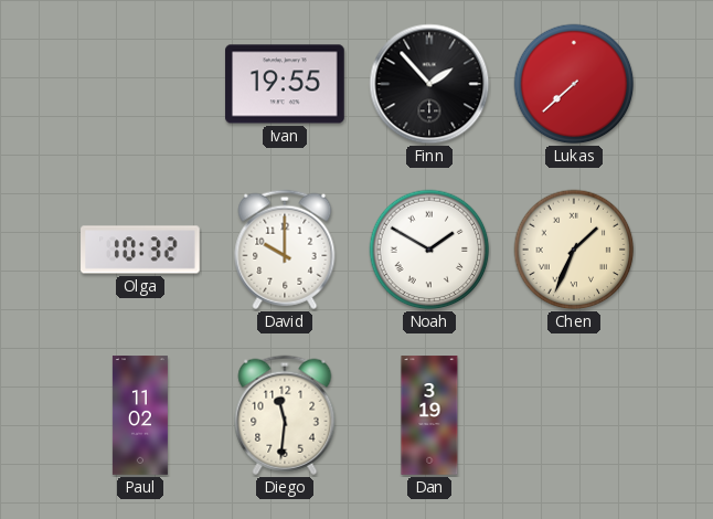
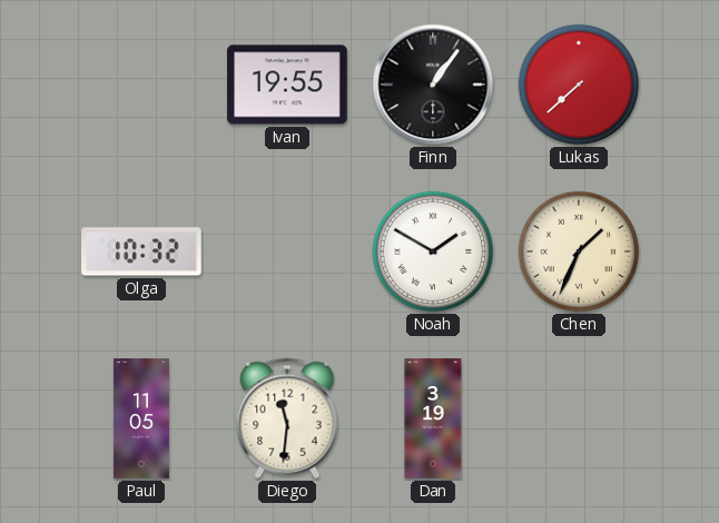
Finn: 1:53 -> 1:06 (433, 85)
David: 10:00 -> none (285, 250)
Paul: 11:02 -> 11:05 (141, 418)
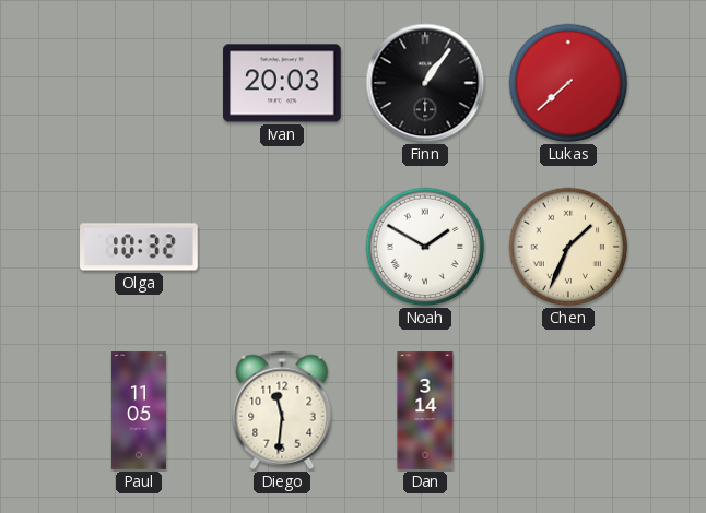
Ivan: 19:55 -> 20:03 (282, 83)
Dan: 3:19 -> 3:14 (425, 410)
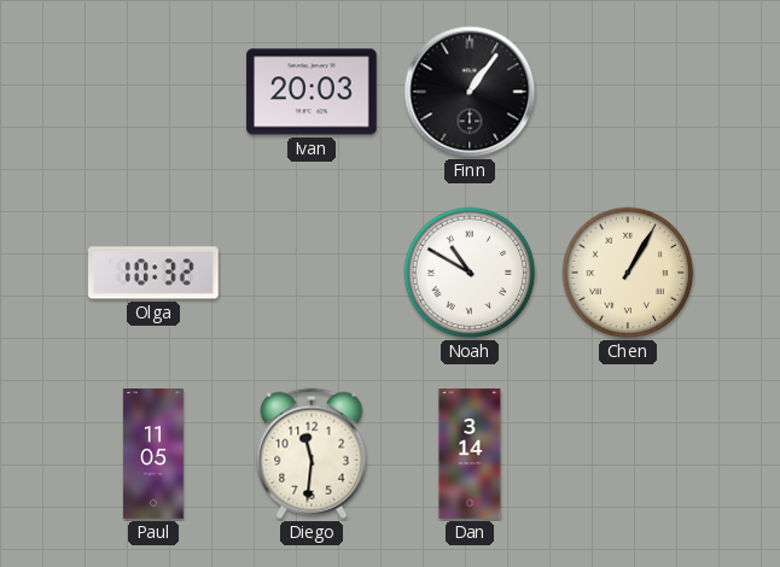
Lukas: 7:38 -> none (568, 83)
Noah: 1:50 -> 10:50 (470, 273)
Chen: 1:34 -> 1:05 (628, 273)
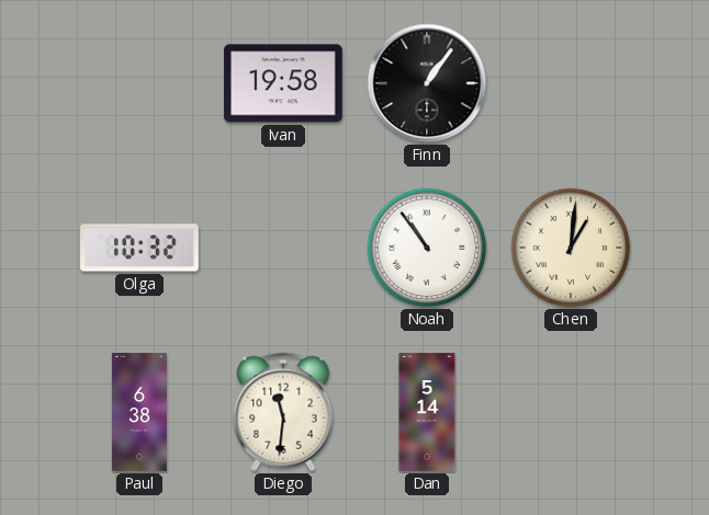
Ivan: 20:03 -> 19:58 (283, 83)
Noah: 10:50 -> 10:54 (427, 248)
Chen: 1:05 -> 1:01 (571, 248)
Paul: 11:05 -> 6:38 (139, 412)
Dan: 3:14 -> 5:14 (427, 412)
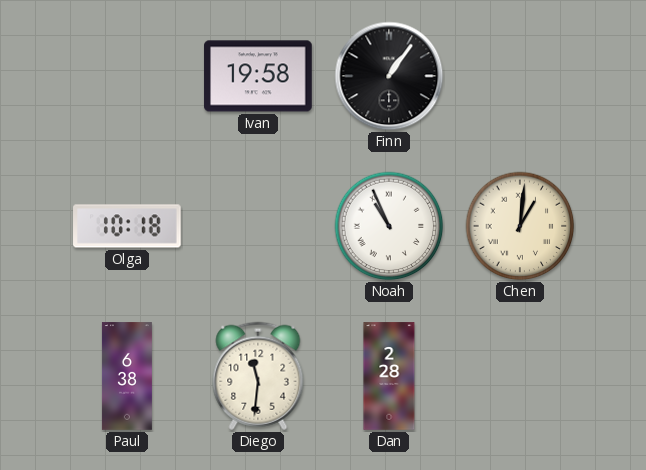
Olga: 10:32 -> 10:18 (127, 226)
Noah: 10:54 -> 10:56 (389, 226)
Dan: 5:14 -> 2:28 (389, 376)
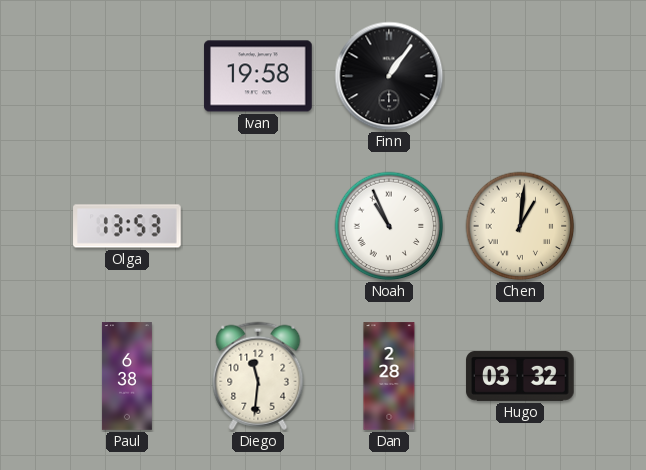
Olga: 10:18 -> 13:53 (127, 226)
Hugo: none -> 03:32 (520, 376)
